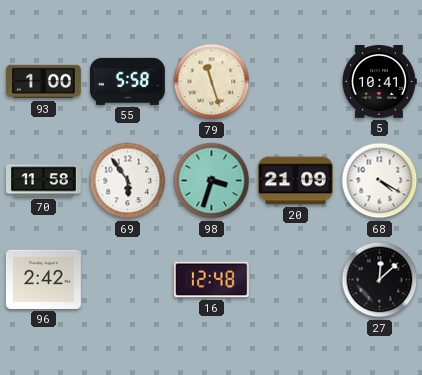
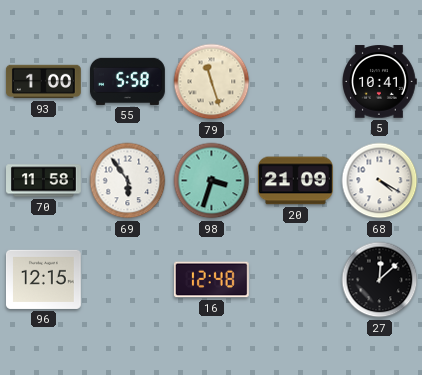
96: 2:42 -> 12:15 (43, 279)
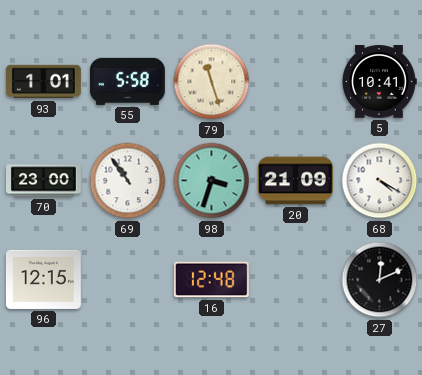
93: 1:00 -> 1:01 (43, 82)
70: 11:58 -> 23:00 (44, 181)
69: 5:54 -> 10:54 (128, 181)
27: 12:08 -> 12:11 (380, 280)
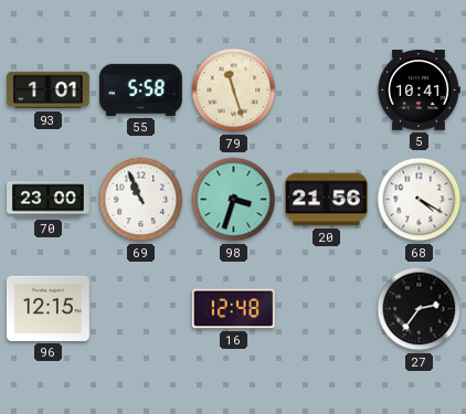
69: 10:54 -> 10:56 (141, 200)
20: 21:09 -> 21:56 (326, 200)
27: 12:11 -> 2:36 (420, 309)
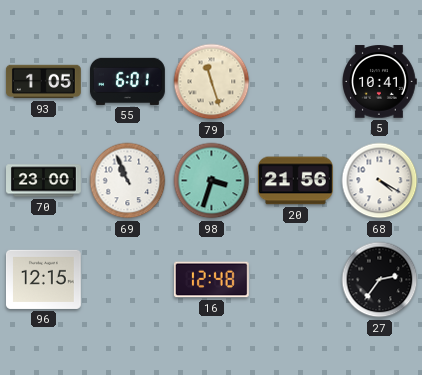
93: 1:01 -> 1:05 (43, 82)
55: 5:58 -> 6:01 (127, 81)
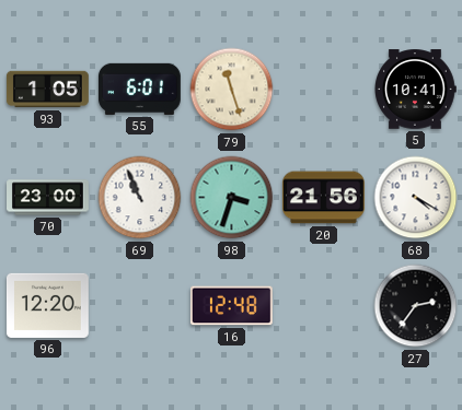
96: 12:15 -> 12:20 (47, 305)
